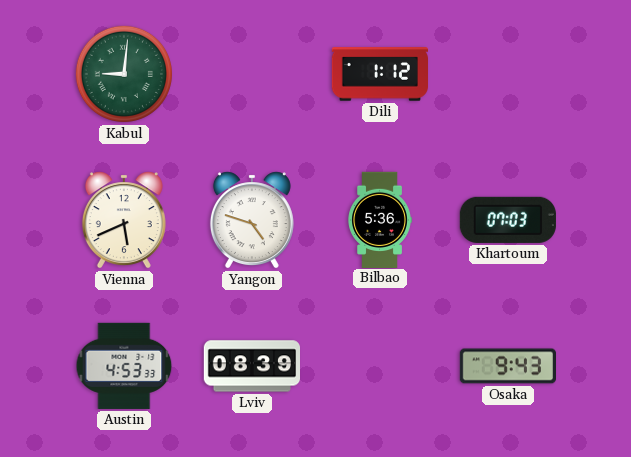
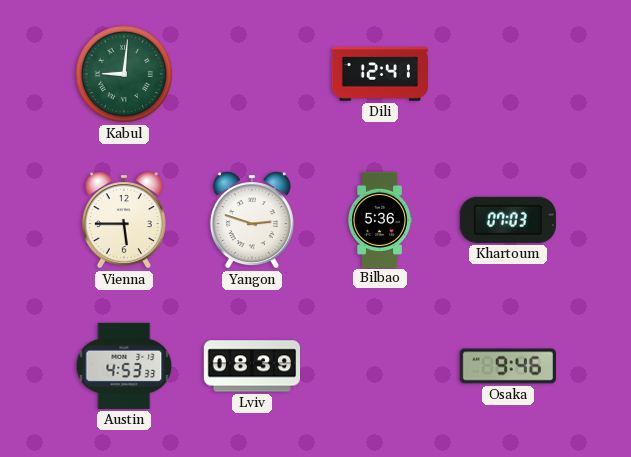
Dili: 1:12 -> 12:41 (379, 74)
Vienna: 5:41 -> 5:45 (124, 220)
Yangon: 4:48 -> 2:48 (252, 220)
Osaka: 9:43 -> 9:46 (507, 366)
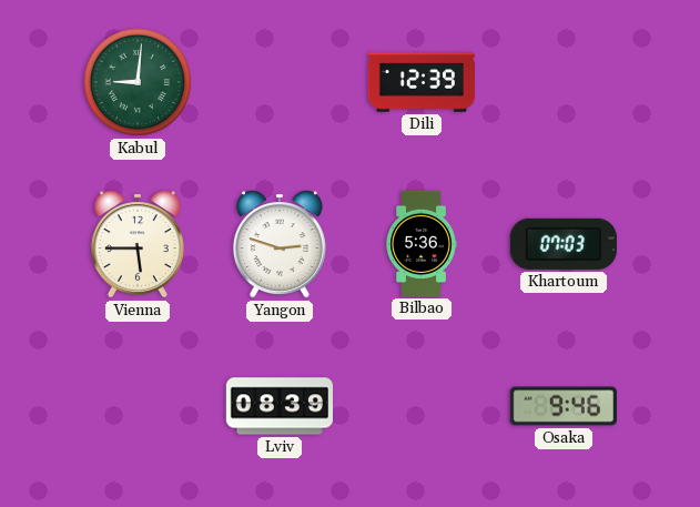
Dili: 12:41 -> 12:39 (420, 82)
Austin: 4:53 -> none (124, 366)
